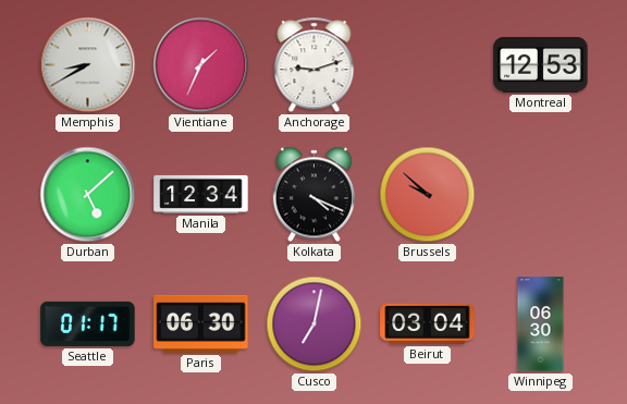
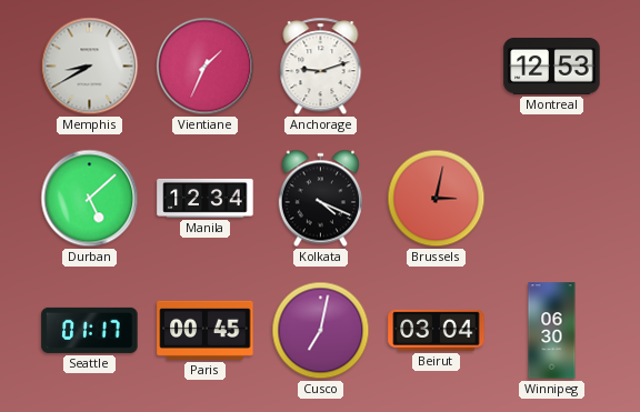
Brussels: 9:52 -> 3:02 (437, 199)
Paris: 06:30 -> 00:45 (206, 330)
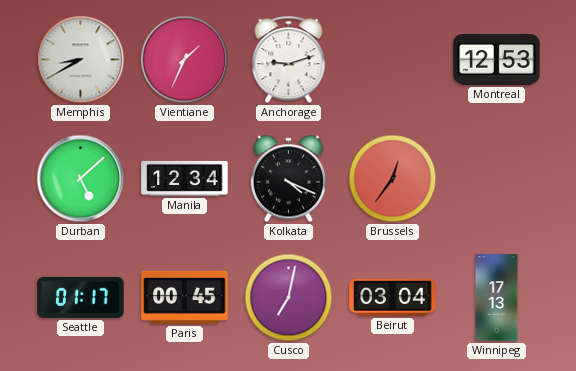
Brussels: 3:02 -> 12:36 (393, 179)
Winnipeg: 06:30 -> 17:13 (497, 298)
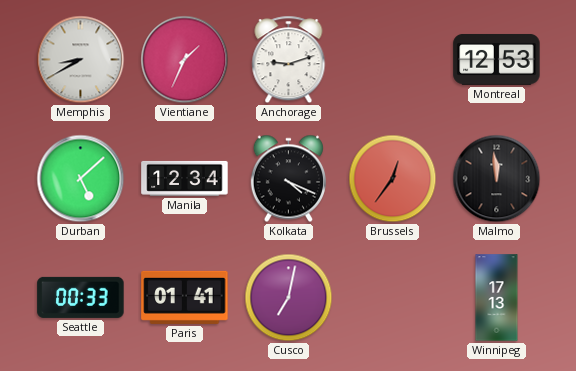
Malmo: none -> 11:59 (497, 179)
Seattle: 01:17 -> 00:33 (81, 297)
Paris: 00:45 -> 01:41 (185, 297)
Beirut: 03:04 -> none (393, 297)
